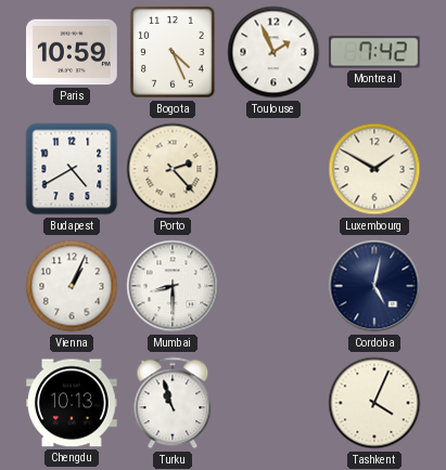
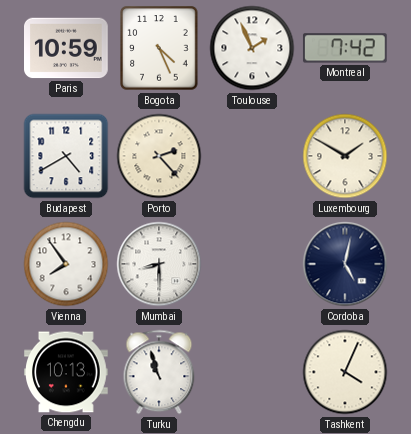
Vienna: 1:04 -> 7:54 (66, 264)
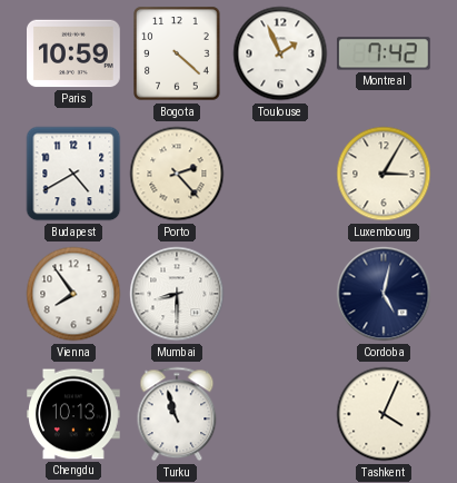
Bogota: 4:26 -> 4:22 (177, 53)
Luxembourg: 1:50 -> 3:05 (384, 174)
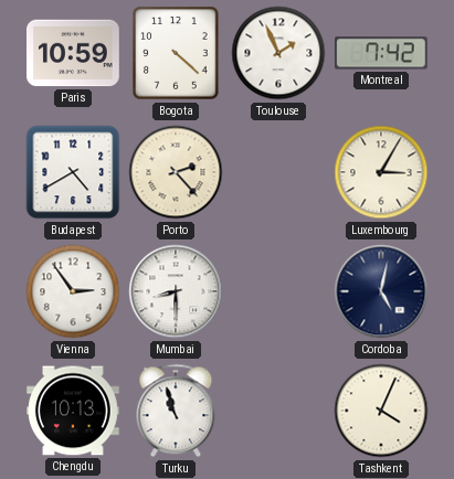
Vienna: 7:54 -> 2:54 (73, 291)
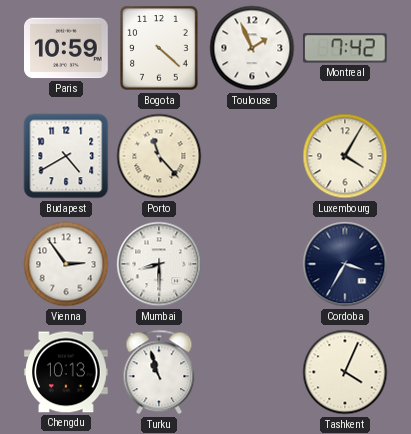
Porto: 2:23 -> 11:23 (159, 156)
Luxembourg: 3:05 -> 4:05 (345, 156)
Cordoba: 5:02 -> 3:35 (345, 264)
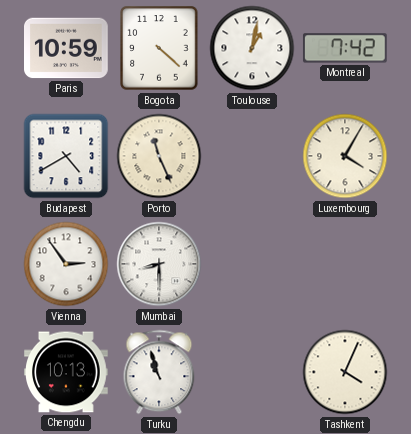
Toulouse: 1:56 -> 1:02 (252, 48)
Porto: 11:23 -> 11:26 (159, 156)
Cordoba: 3:35 -> none (345, 264)
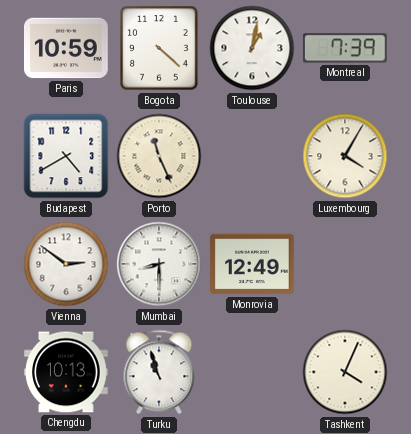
Montreal: 7:42 -> 7:39 (345, 48)
Vienna: 2:54 -> 2:51 (66, 264)
Monrovia: none -> 12:49 (252, 264)
